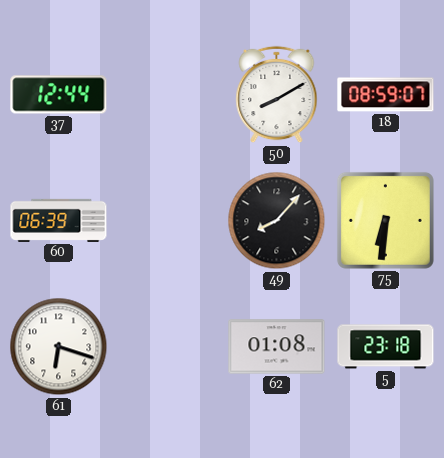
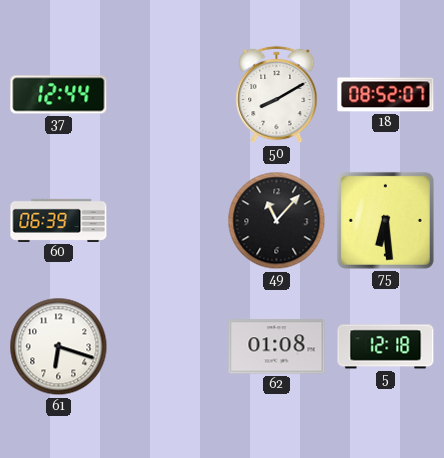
18: 08:59 -> 08:52 (386, 95)
49: 8:07 -> 11:07 (277, 221)
75: 6:31 -> 6:29 (385, 220)
5: 23:18 -> 12:18 (386, 347)
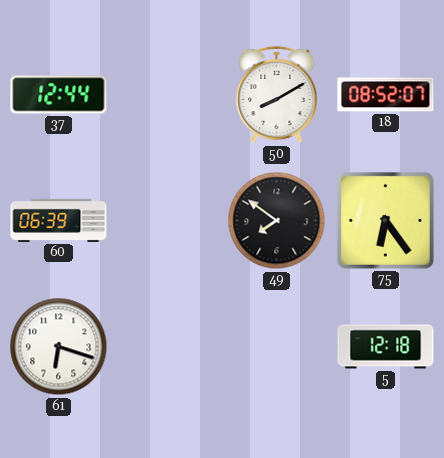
49: 11:07 -> 7:51 (277, 221)
75: 6:29 -> 6:24 (385, 220)
62: 01:08 -> none (277, 347)
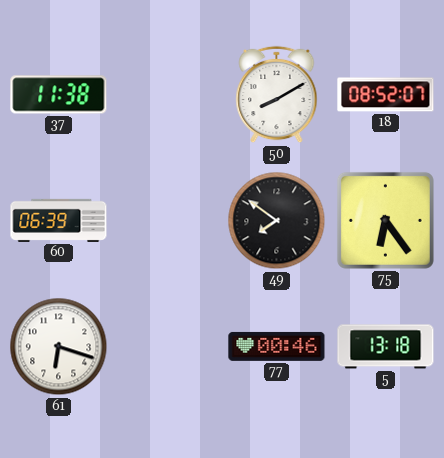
37: 12:44 -> 11:38 (59, 95)
77: none -> 00:46 (277, 346)
5: 12:18 -> 13:18 (386, 347)
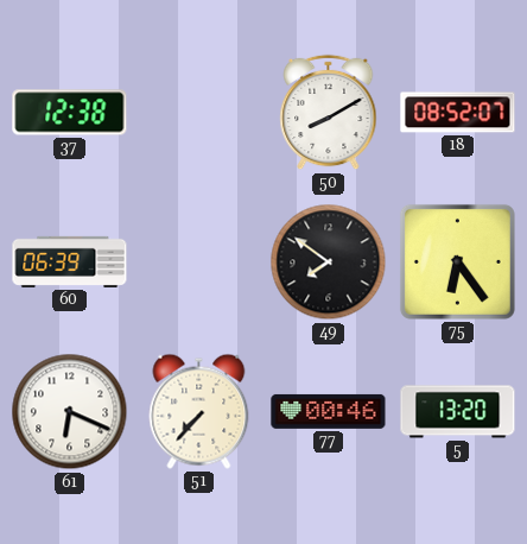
37: 11:38 -> 12:38 (70, 113)
61: 6:18 -> 6:19 (70, 412)
51: none -> 7:37 (199, 411)
5: 13:18 -> 13:20 (458, 412)
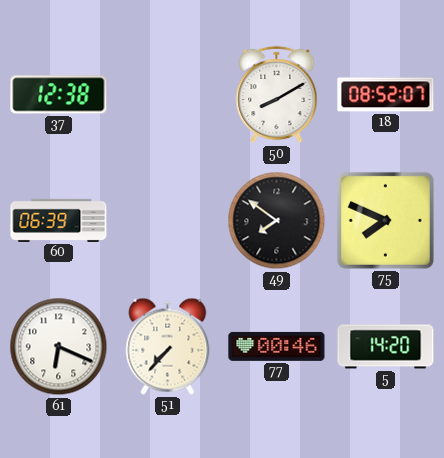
75: 6:24 -> 7:49 (385, 220)
5: 13:20 -> 14:20 (386, 347)
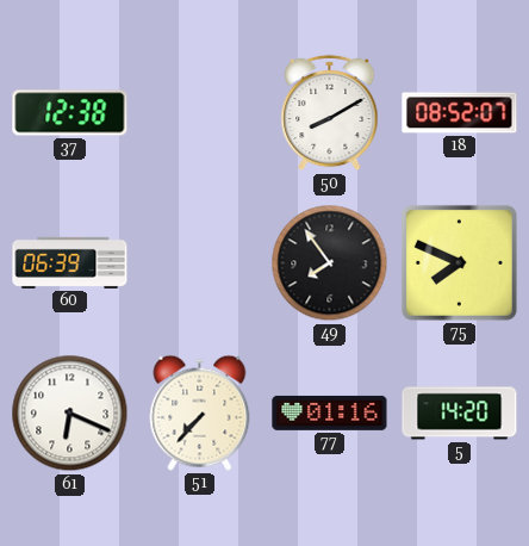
49: 7:51 -> 7:54 (330, 263)
77: 00:46 -> 01:16 (330, 412)
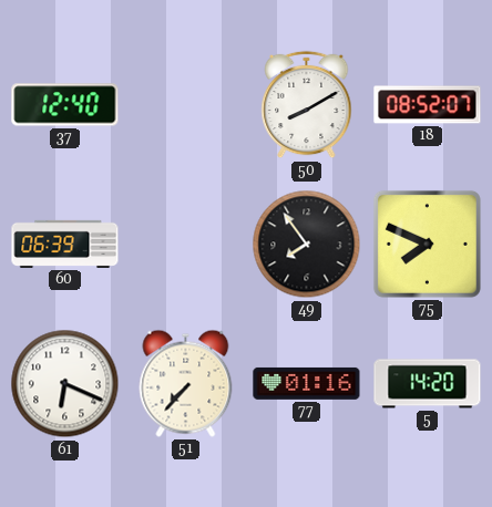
37: 12:38 -> 12:40 (65, 105)
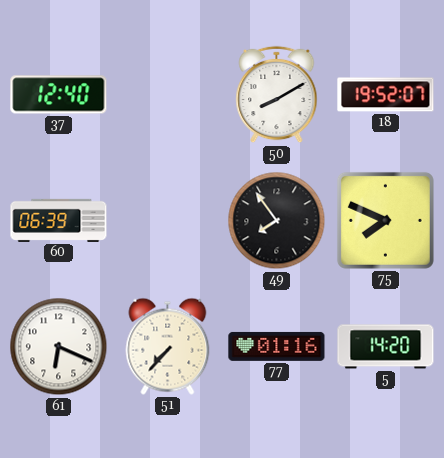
18: 08:52 -> 19:52 (386, 95)
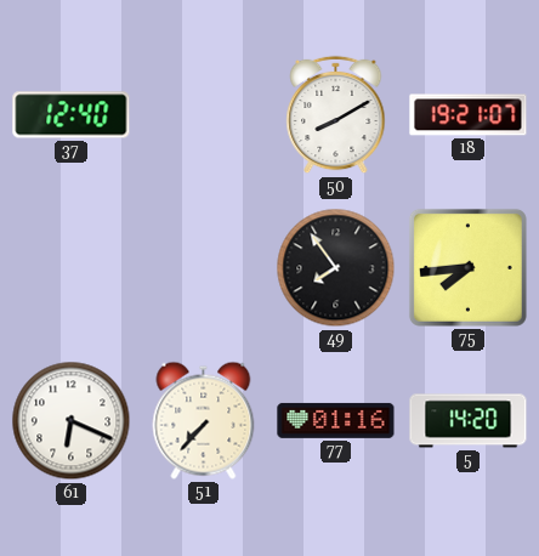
18: 19:52 -> 19:21 (469, 115)
60: 06:39 -> none (59, 220)
75: 7:49 -> 7:44 (467, 267)
